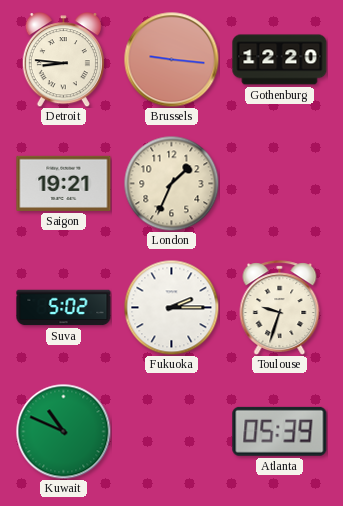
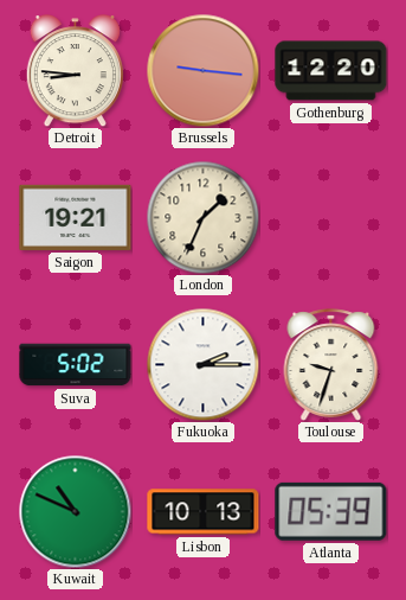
Lisbon: none -> 10:13 (204, 512)
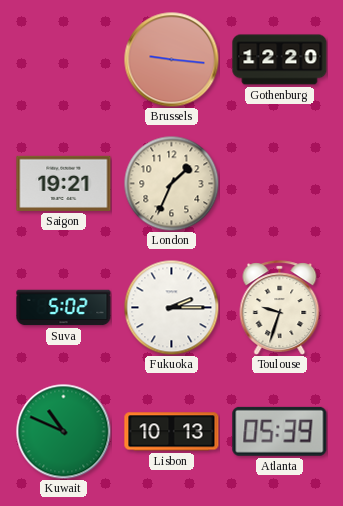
Detroit: 8:46 -> none (75, 71)
